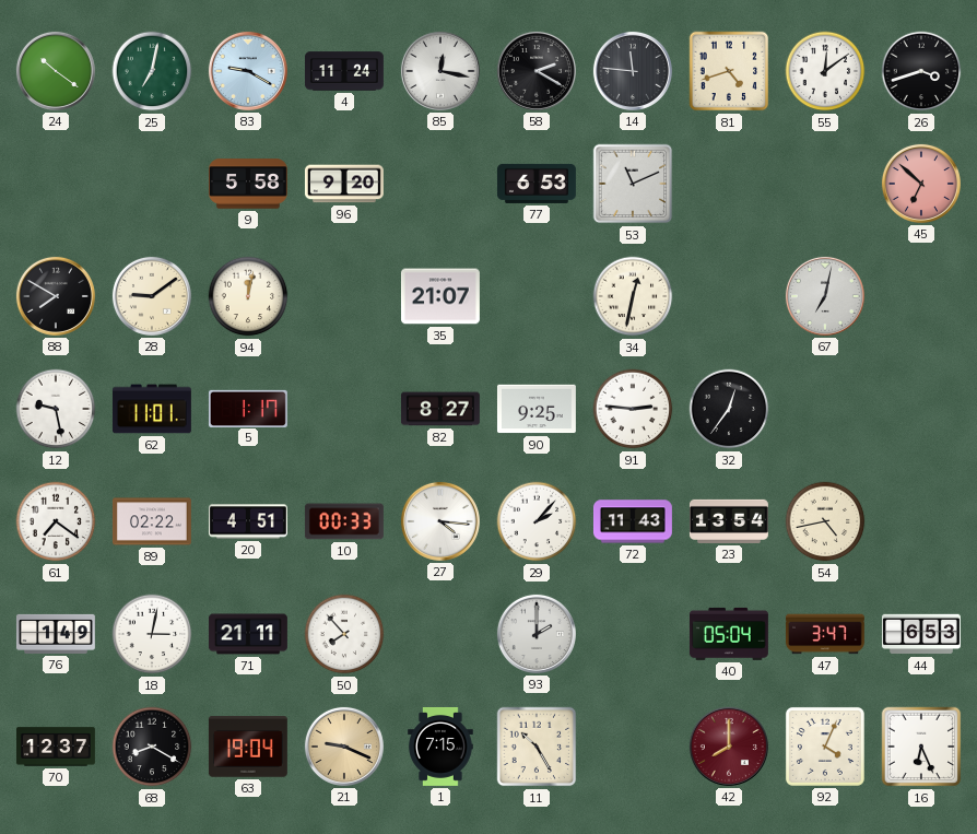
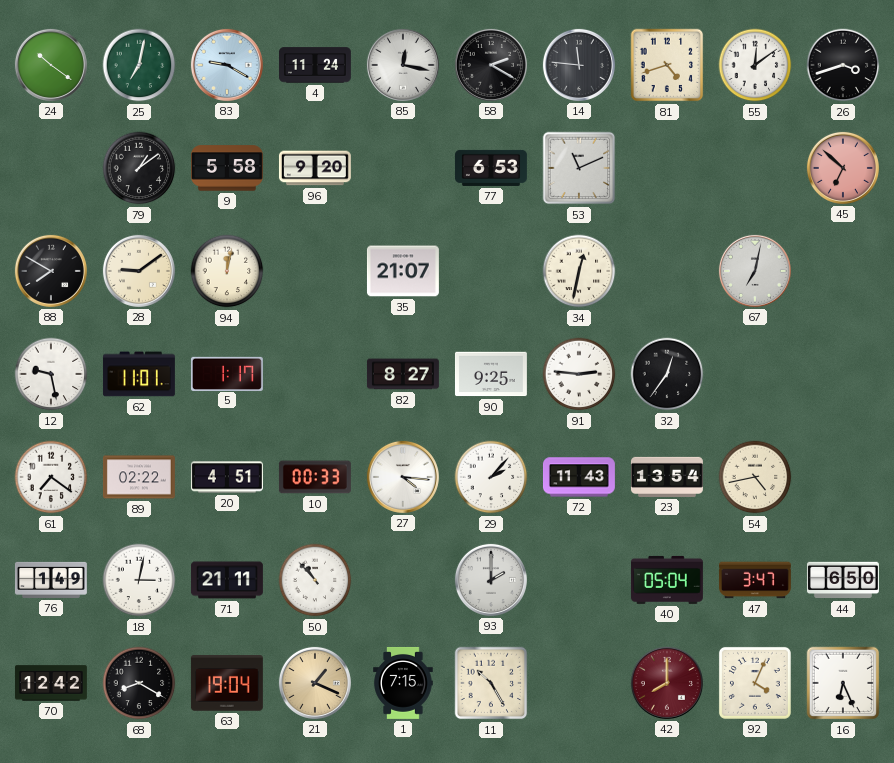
79: none -> 1:09 (139, 168)
50: 7:53 -> 10:53 (315, 580)
44: 6:53 -> 6:50 (843, 580)
70: 12:37 -> 12:42 (51, 683)
21: 9:19 -> 1:19 (315, 683)
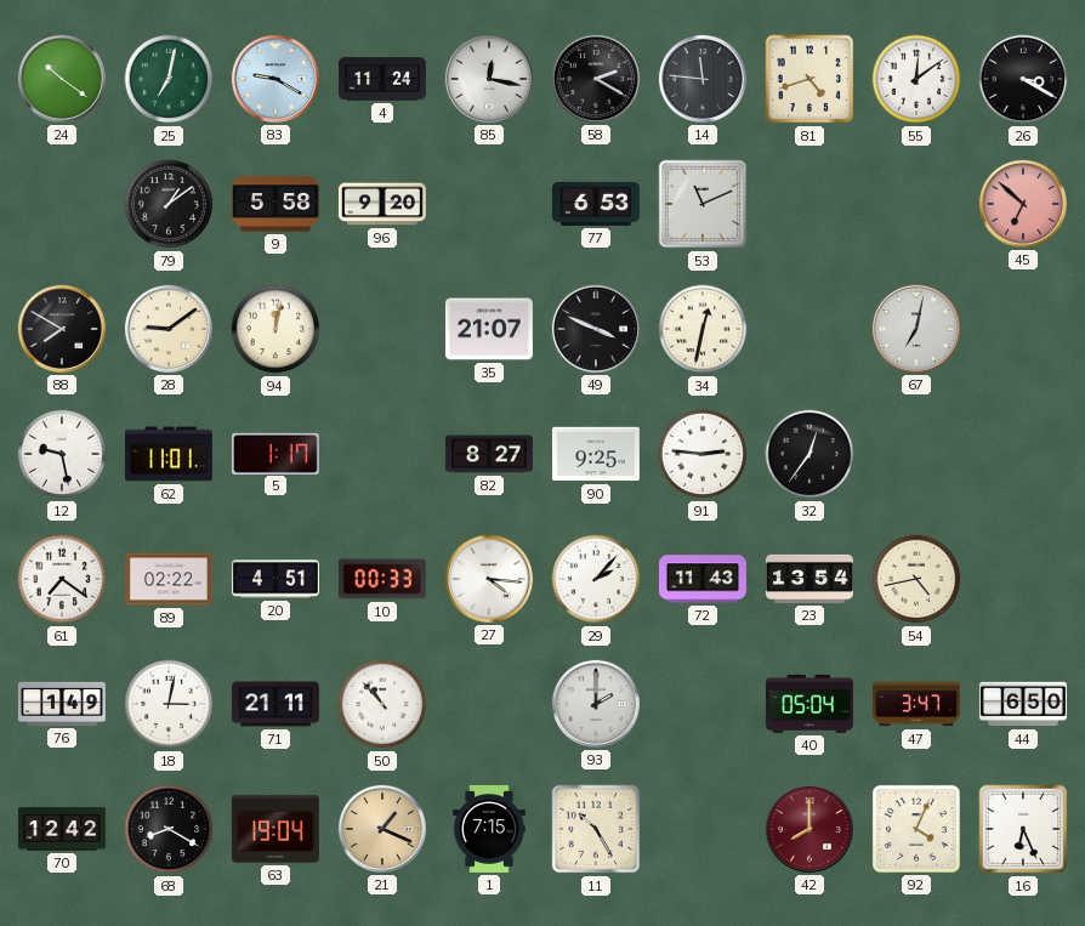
26: 3:42 -> 3:20 (1023, 79)
49: none -> 3:49 (596, 329)
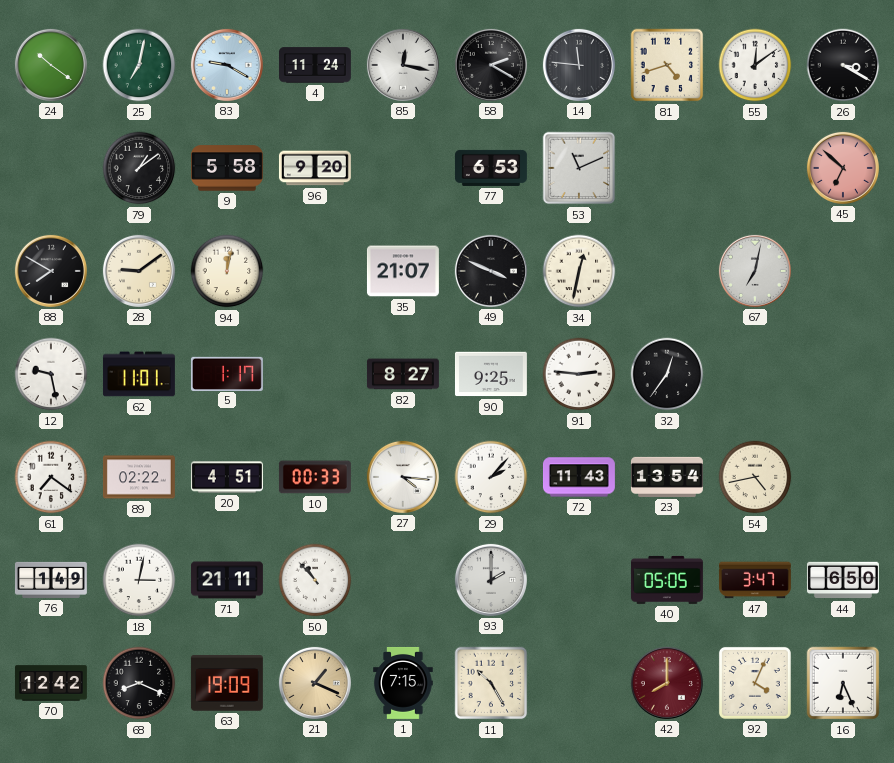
40: 05:04 -> 05:05 (667, 580)
68: 8:20 -> 8:19 (139, 683)
63: 19:04 -> 19:09 (227, 683)
